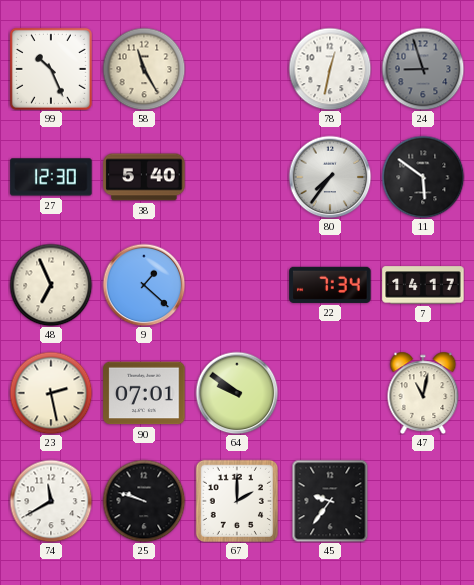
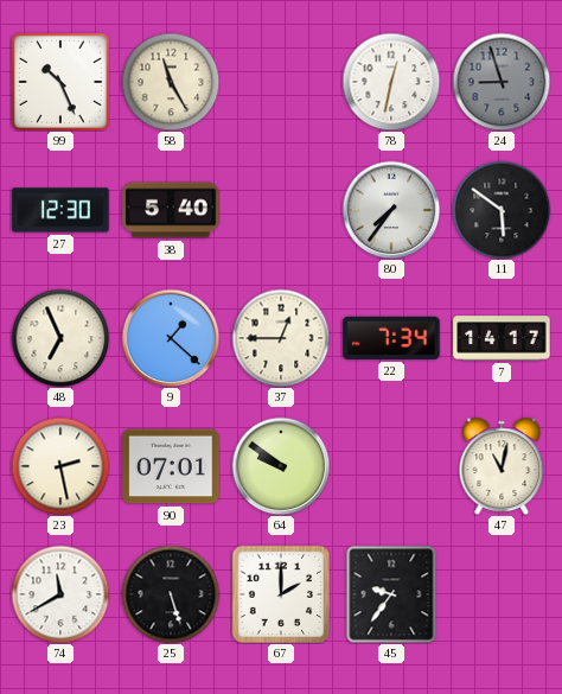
37: none -> 12:45 (281, 338)
25: 9:48 -> 5:27 (171, 594)
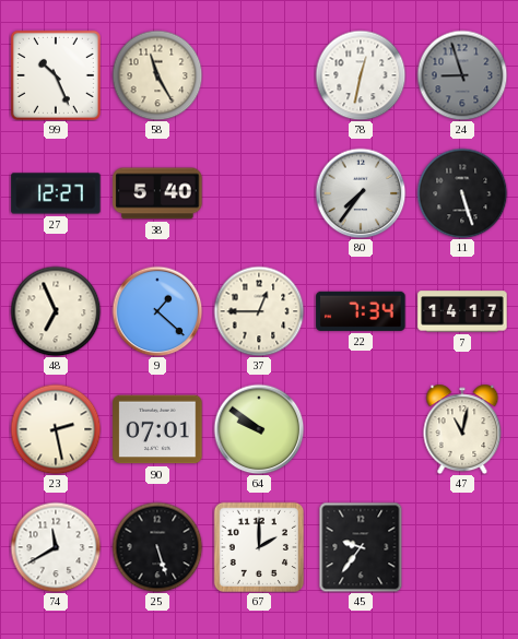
27: 12:30 -> 12:27 (56, 193)
11: 5:51 -> 5:27 (462, 193)
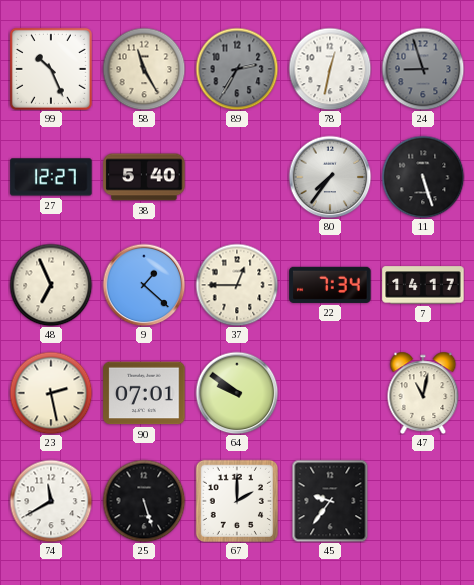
89: none -> 2:35 (237, 69)
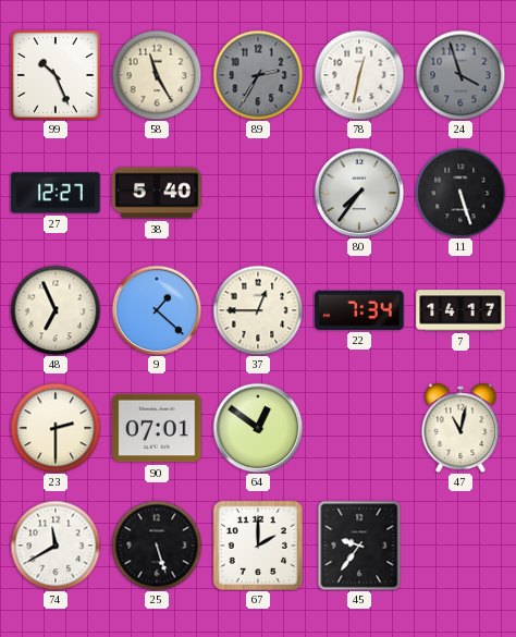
24: 8:57 -> 3:57 (460, 75)
23: 2:28 -> 2:30 (56, 428)
64: 9:51 -> 12:51 (258, 428)
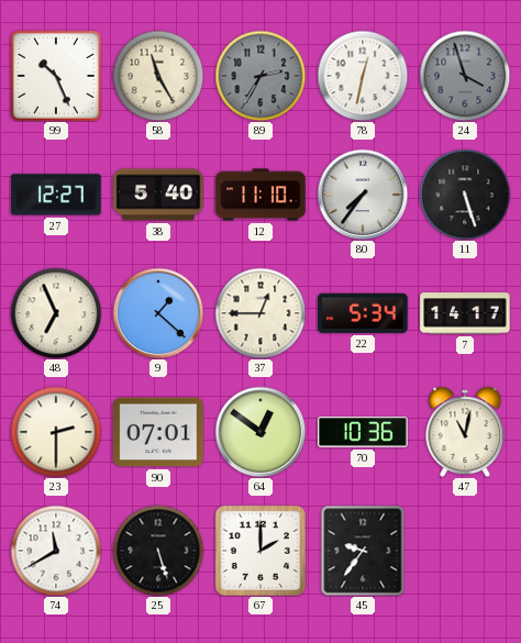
12: none -> 11:10 (260, 195)
22: 7:34 -> 5:34 (363, 313)
70: none -> 10:36 (363, 432)
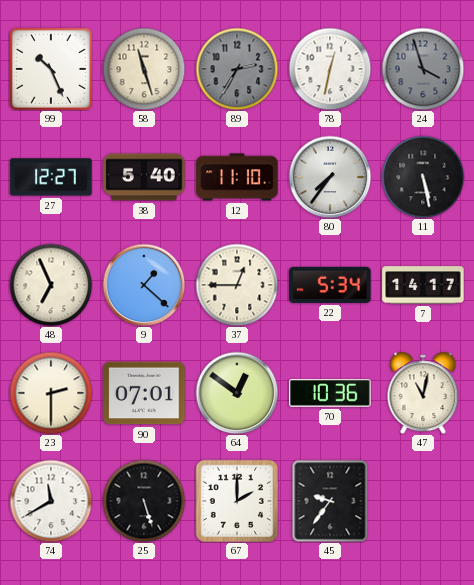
58: 11:25 -> 11:27 (144, 69)
11: 5:27 -> 5:28 (423, 177)
